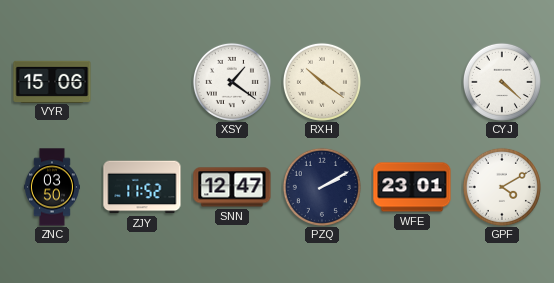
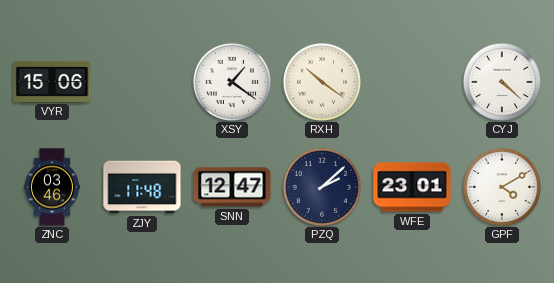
ZNC: 03:50 -> 03:46 (52, 187)
ZJY: 11:52 -> 11:48 (142, 187)
PZQ: 2:10 -> 2:08 (322, 187)
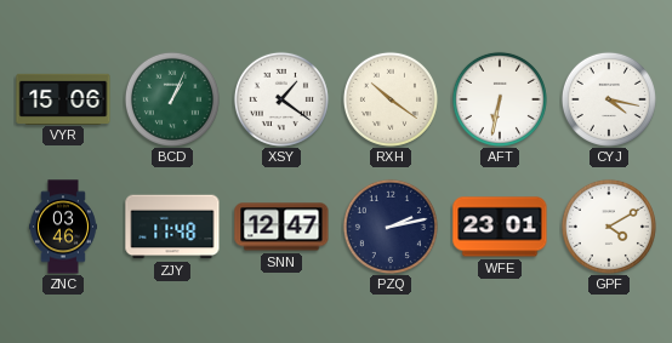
BCD: none -> 1:04 (172, 99)
AFT: none -> 6:32 (500, 99)
CYJ: 4:22 -> 4:17 (609, 99)
PZQ: 2:08 -> 2:13 (391, 227)
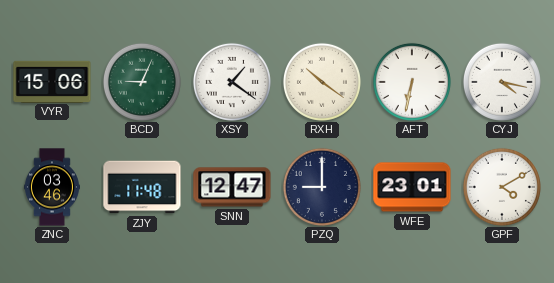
BCD: 1:04 -> 9:04 (142, 82)
PZQ: 2:13 -> 9:00 (322, 187)
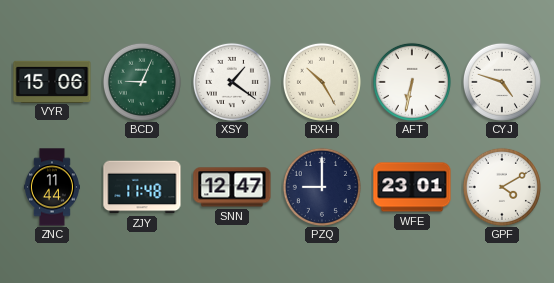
RXH: 10:21 -> 10:25 (322, 82)
CYJ: 4:17 -> 4:48 (502, 82)
ZNC: 03:46 -> 11:44 (52, 187)
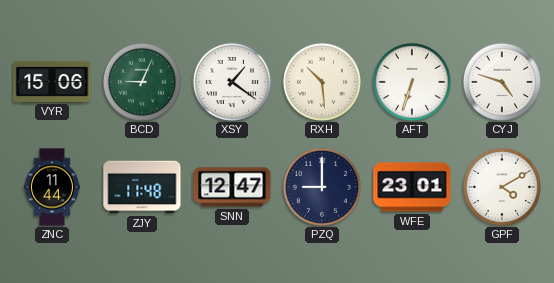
RXH: 10:25 -> 10:29 (322, 82)
AFT: 6:32 -> 6:33 (412, 82)
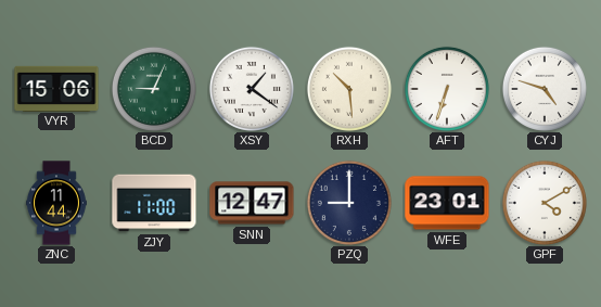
ZJY: 11:48 -> 11:00 (154, 203)
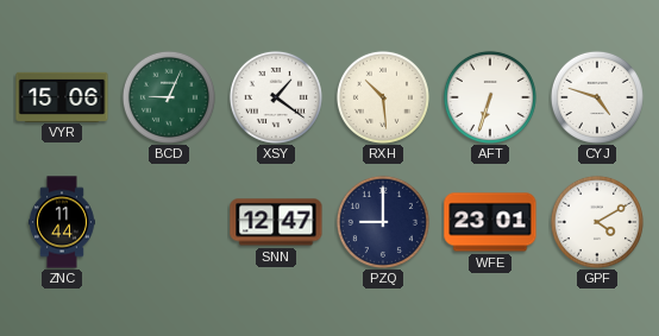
ZJY: 11:00 -> none (154, 203)
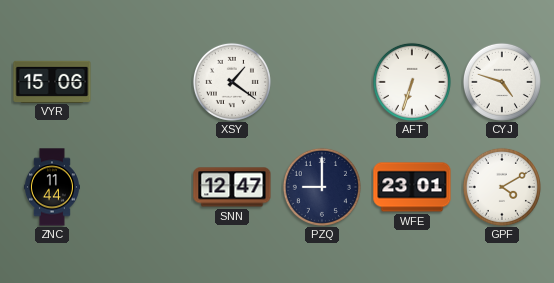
BCD: 9:04 -> none (169, 97)
RXH: 10:29 -> none (383, 97)
